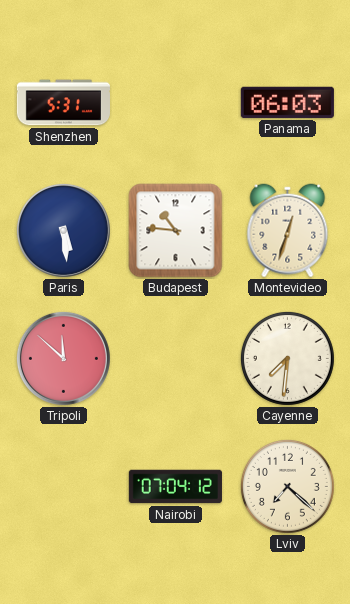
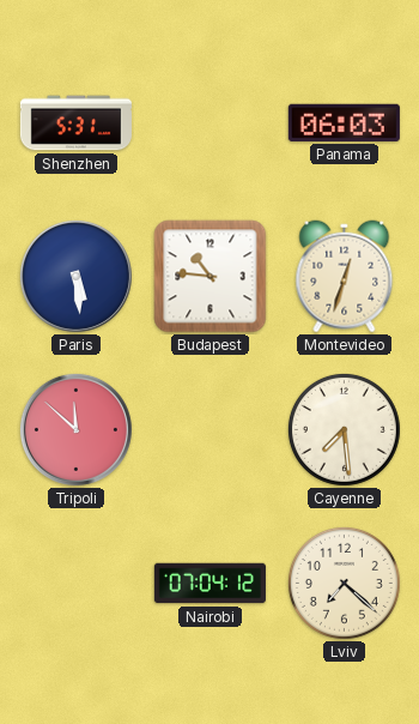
Cayenne: 7:31 -> 7:29 (344, 429)
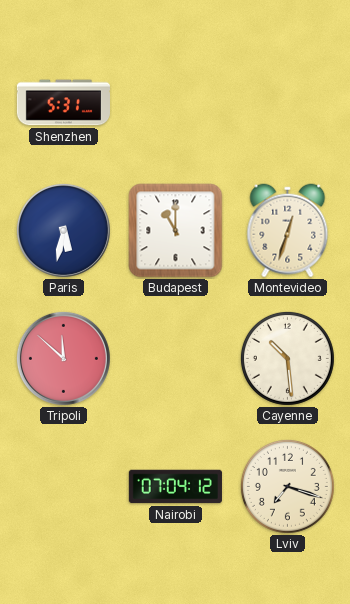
Panama: 06:03 -> none (344, 122)
Paris: 5:29 -> 5:32 (63, 230)
Budapest: 10:46 -> 11:00 (176, 231)
Cayenne: 7:29 -> 10:29 (287, 358)
Lviv: 7:22 -> 7:18 (287, 486)
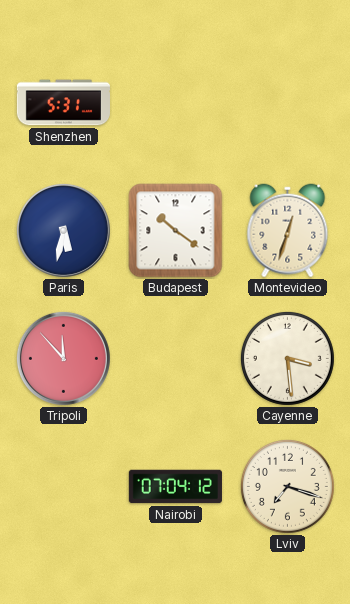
Budapest: 11:00 -> 10:21 (176, 231)
Tripoli: 11:52 -> 11:53 (63, 358)
Cayenne: 10:29 -> 3:29 (287, 358)
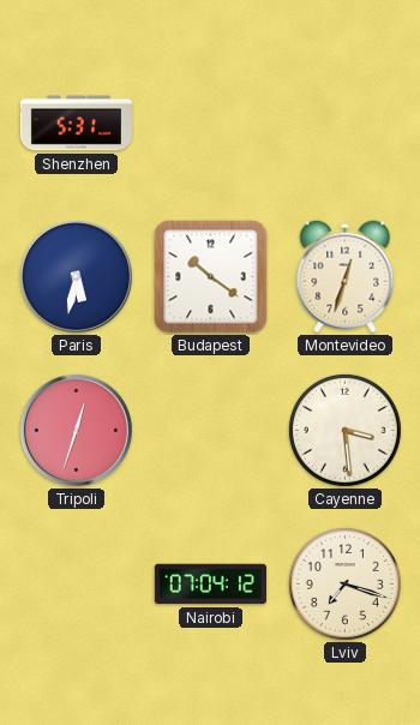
Tripoli: 11:53 -> 12:33 (76, 430)
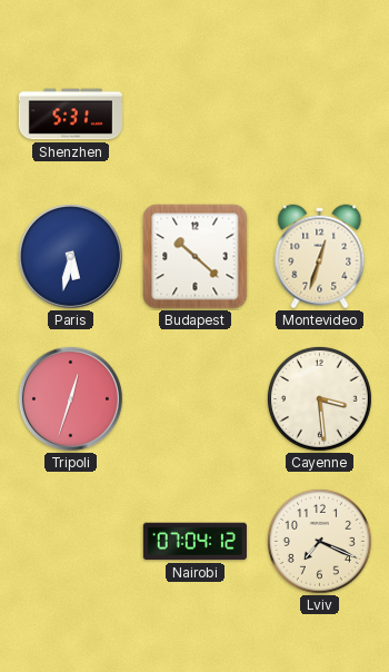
Budapest: 10:21 -> 10:22 (196, 257)
Lviv: 7:18 -> 7:19 (319, 541)
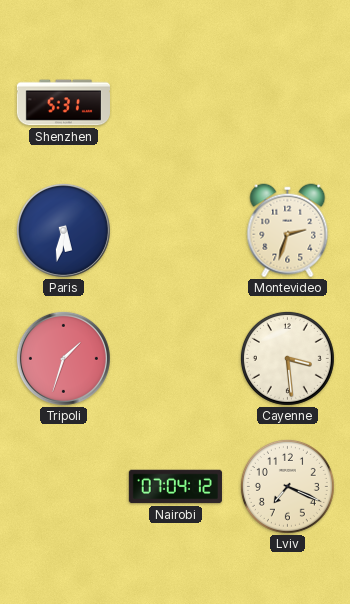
Budapest: 10:22 -> none (196, 257)
Montevideo: 12:33 -> 2:33 (288, 231)
Tripoli: 12:33 -> 1:33 (63, 358)
